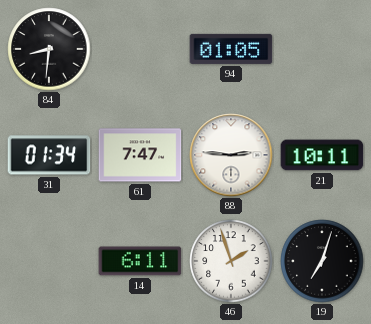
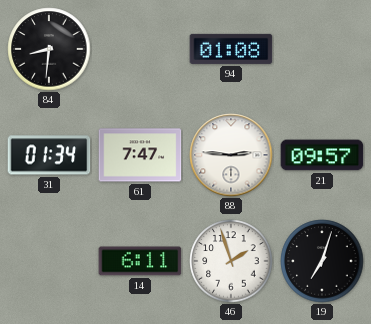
94: 01:05 -> 01:08 (231, 49)
21: 10:11 -> 09:57 (322, 155)
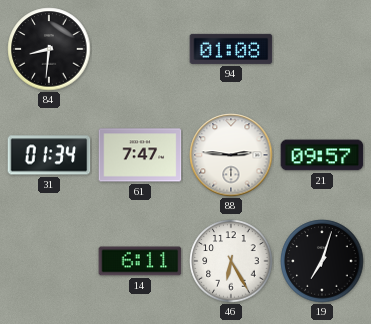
46: 1:57 -> 6:25 (231, 261)
